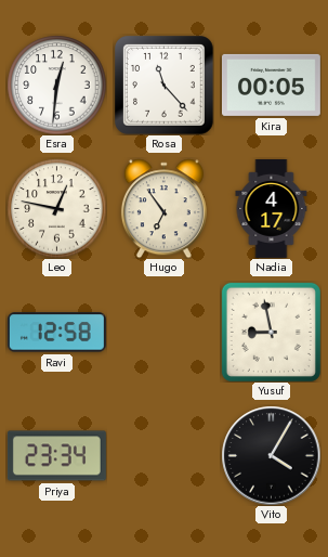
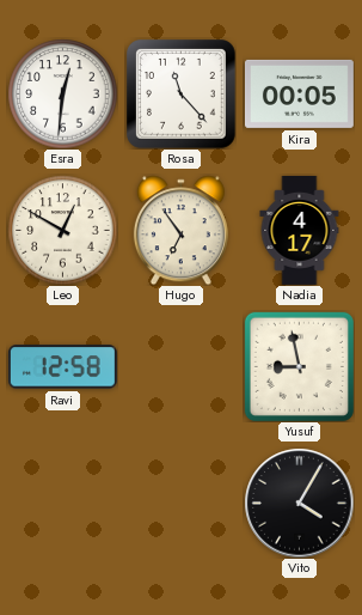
Leo: 12:47 -> 12:50 (62, 230)
Priya: 23:34 -> none (56, 456)
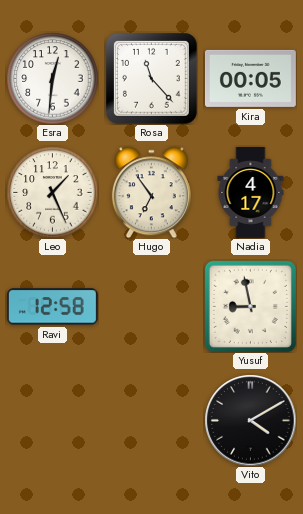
Leo: 12:50 -> 1:26 (52, 192)
Vito: 4:05 -> 4:10 (250, 420)
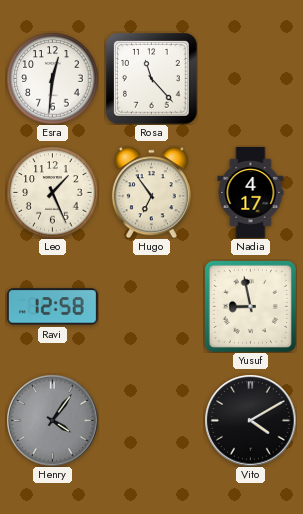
Kira: 00:05 -> none (250, 78)
Henry: none -> 4:06 (52, 420)
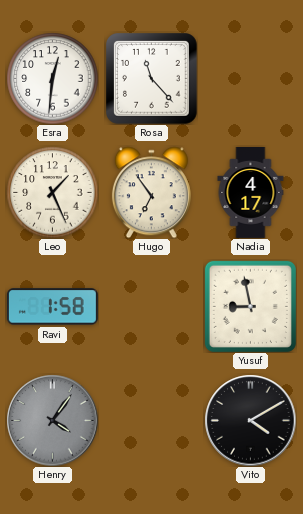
Ravi: 12:58 -> 1:58 (52, 307)
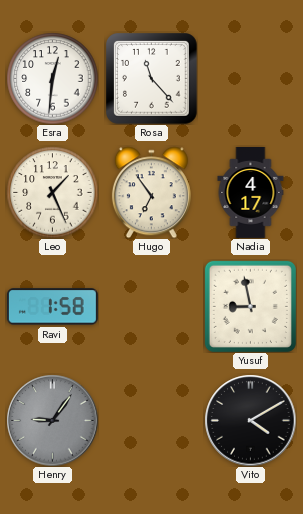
Henry: 4:06 -> 9:06 (52, 420)
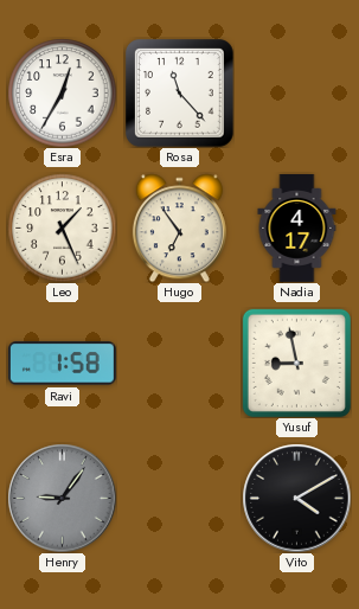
Esra: 12:31 -> 12:35 (62, 92)
